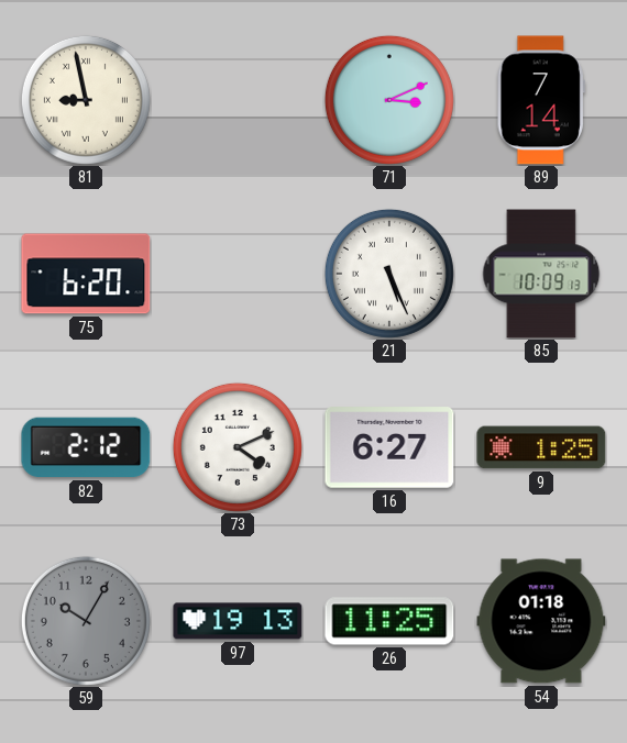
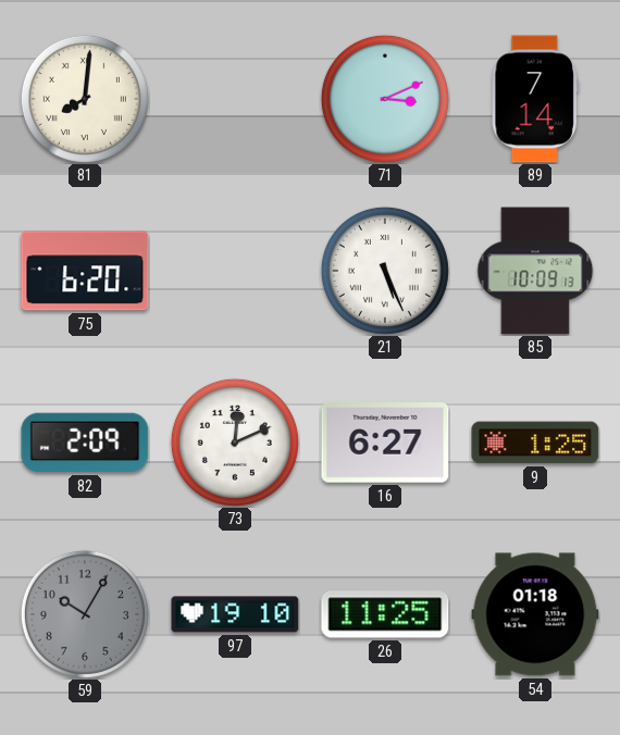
81: 8:58 -> 8:01 (85, 99)
82: 2:12 -> 2:09 (85, 443)
73: 4:11 -> 12:11 (235, 443)
97: 19:13 -> 19:10 (235, 614)
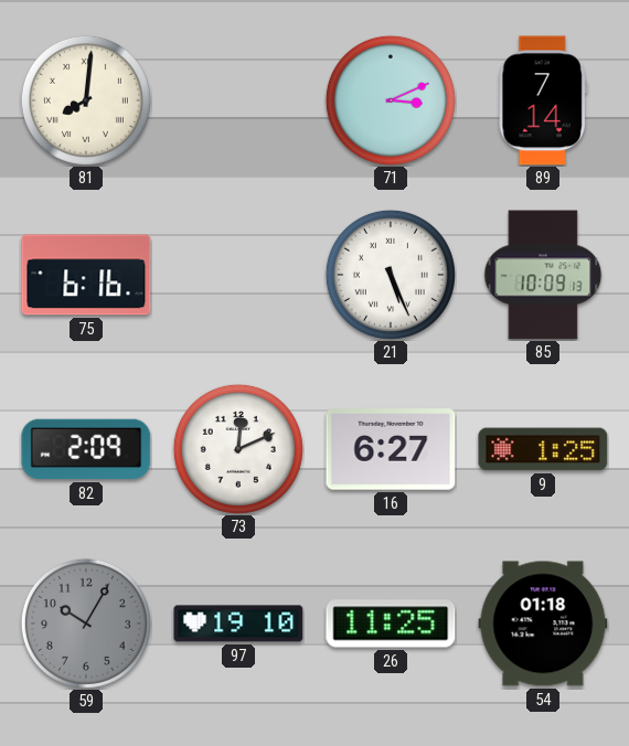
75: 6:20 -> 6:16 (86, 275)
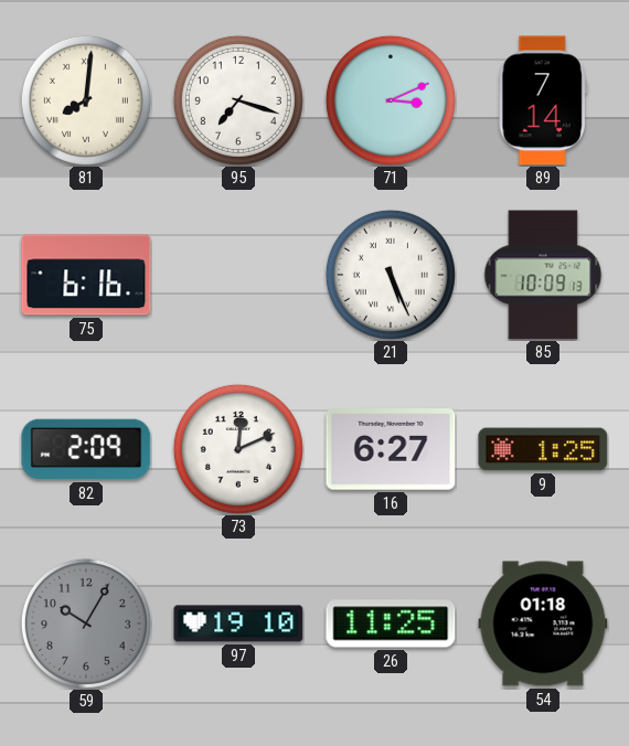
95: none -> 7:18 (238, 100)
